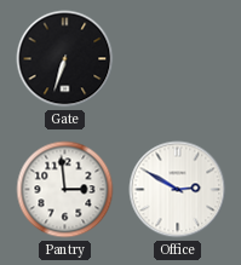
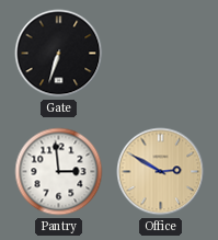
Office dial: white -> champagne (161, 172)
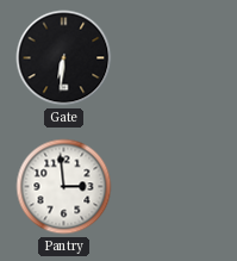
Gate: 6:33 -> 6:31 (64, 58)
Office: 2:50 -> none (161, 172)
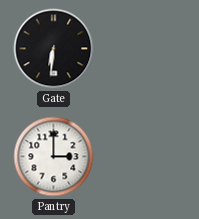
Pantry: 2:59 -> 3:00 (54, 157)
